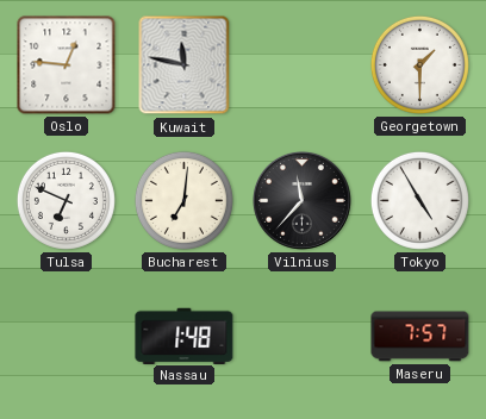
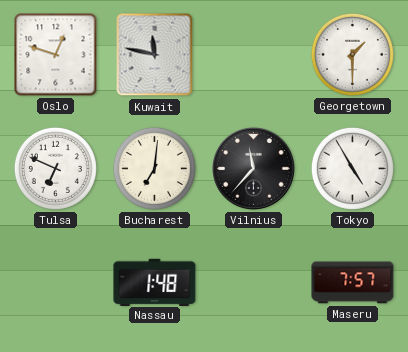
Oslo: 12:46 -> 12:48 (56, 55)
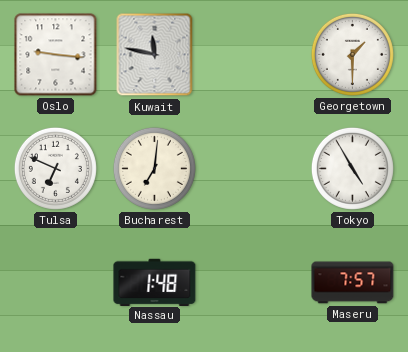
Oslo: 12:48 -> 9:16 (56, 55)
Vilnius: 11:37 -> none (254, 169)
